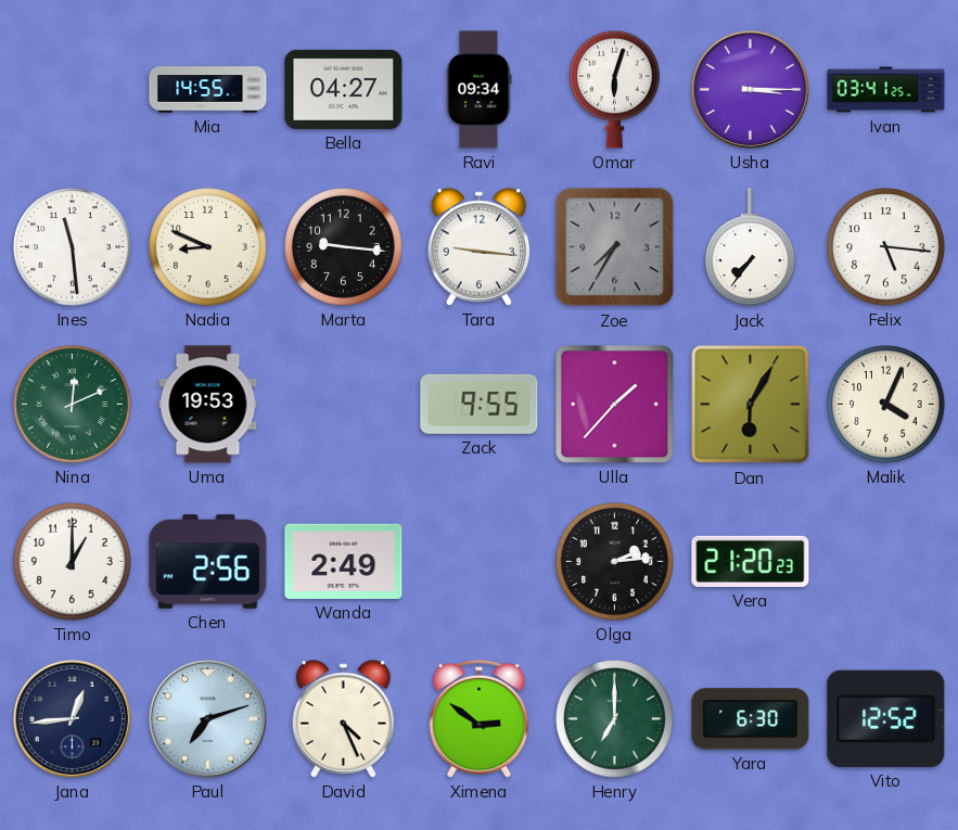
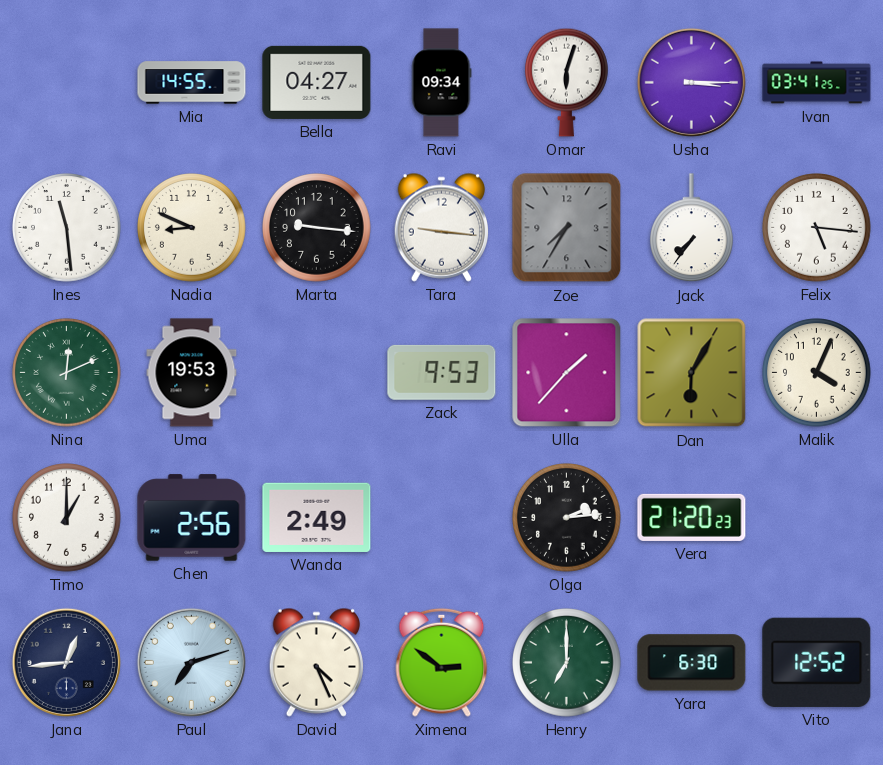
Zack: 9:55 -> 9:53 (442, 372)
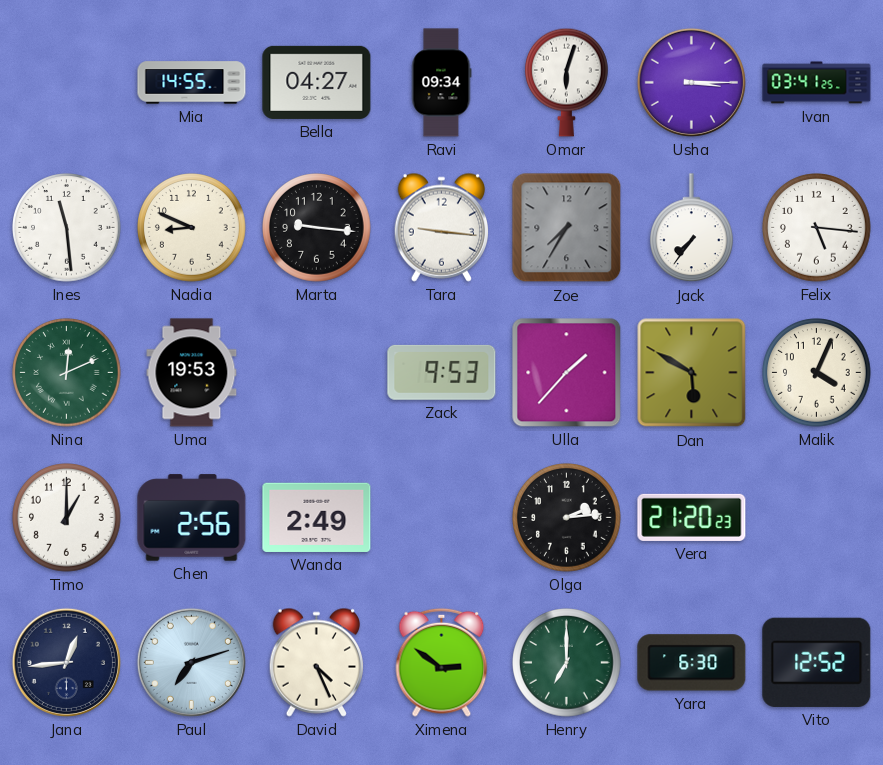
Dan: 6:05 -> 5:50 (692, 373)
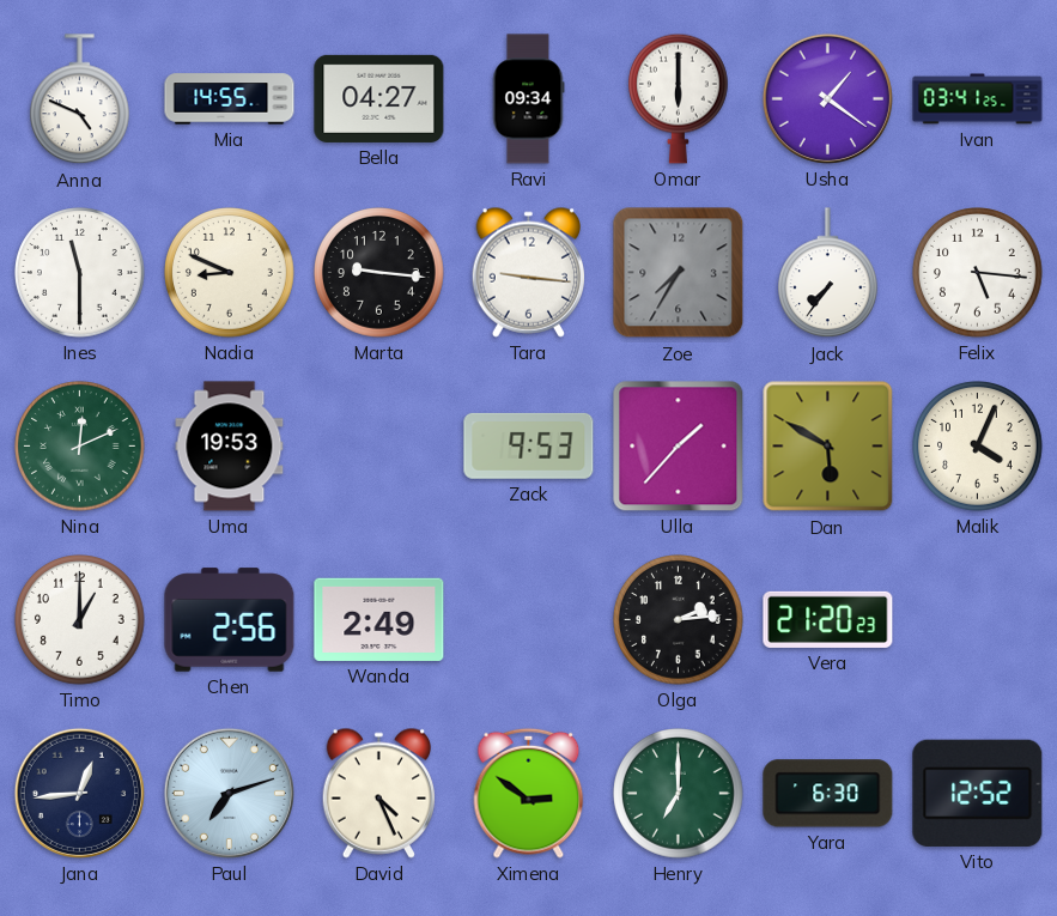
Anna: none -> 4:49 (80, 99)
Omar: 6:03 -> 6:00 (679, 98)
Usha: 3:15 -> 1:21 (827, 98)
Ines: 11:29 -> 11:30 (80, 273)
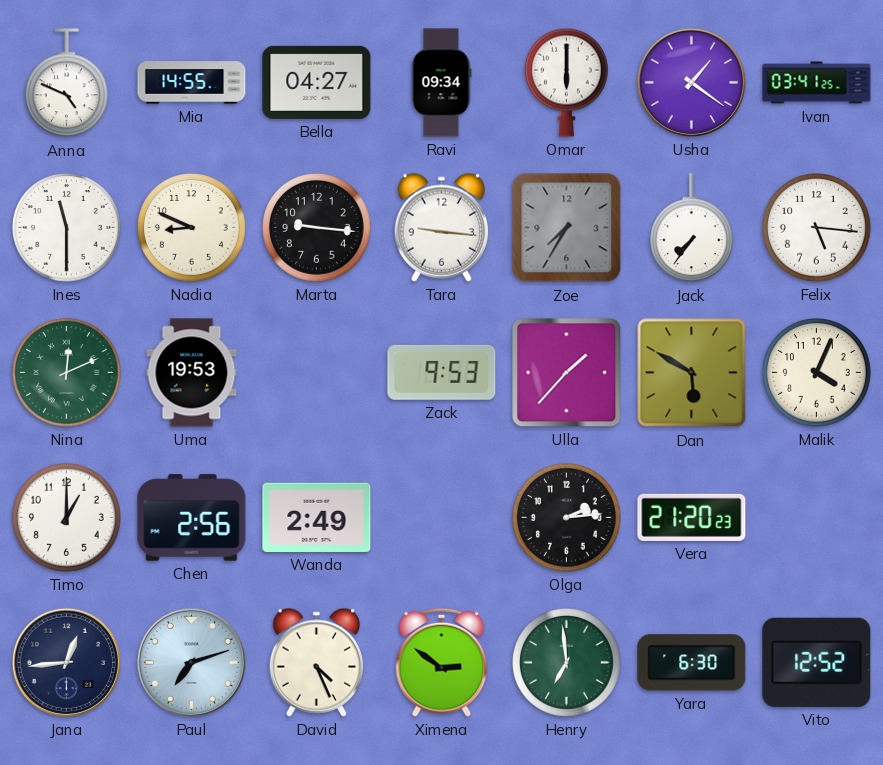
Henry: 7:00 -> 6:59 (567, 663)
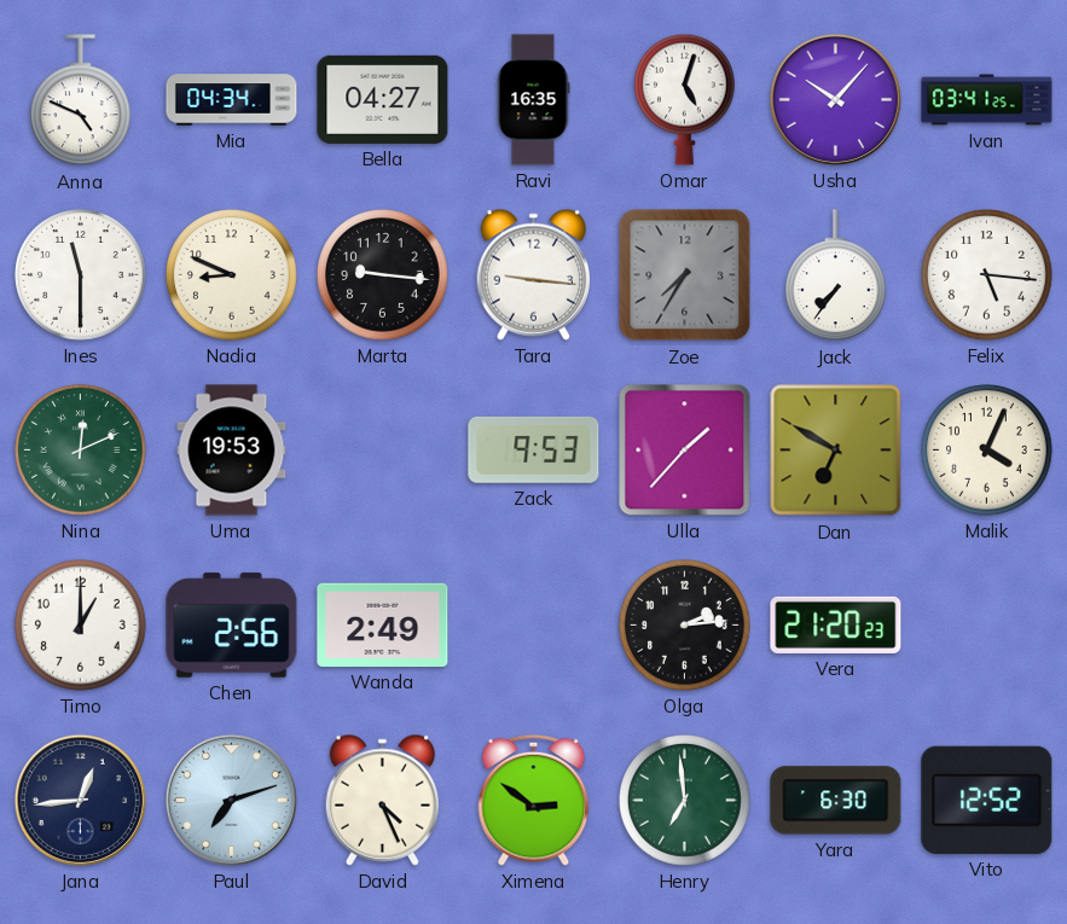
Mia: 14:55 -> 04:34 (232, 100)
Ravi: 09:34 -> 16:35 (533, 100)
Omar: 6:00 -> 5:03 (685, 99)
Usha: 1:21 -> 10:07 (835, 99)
Dan: 5:50 -> 6:50 (836, 451)
